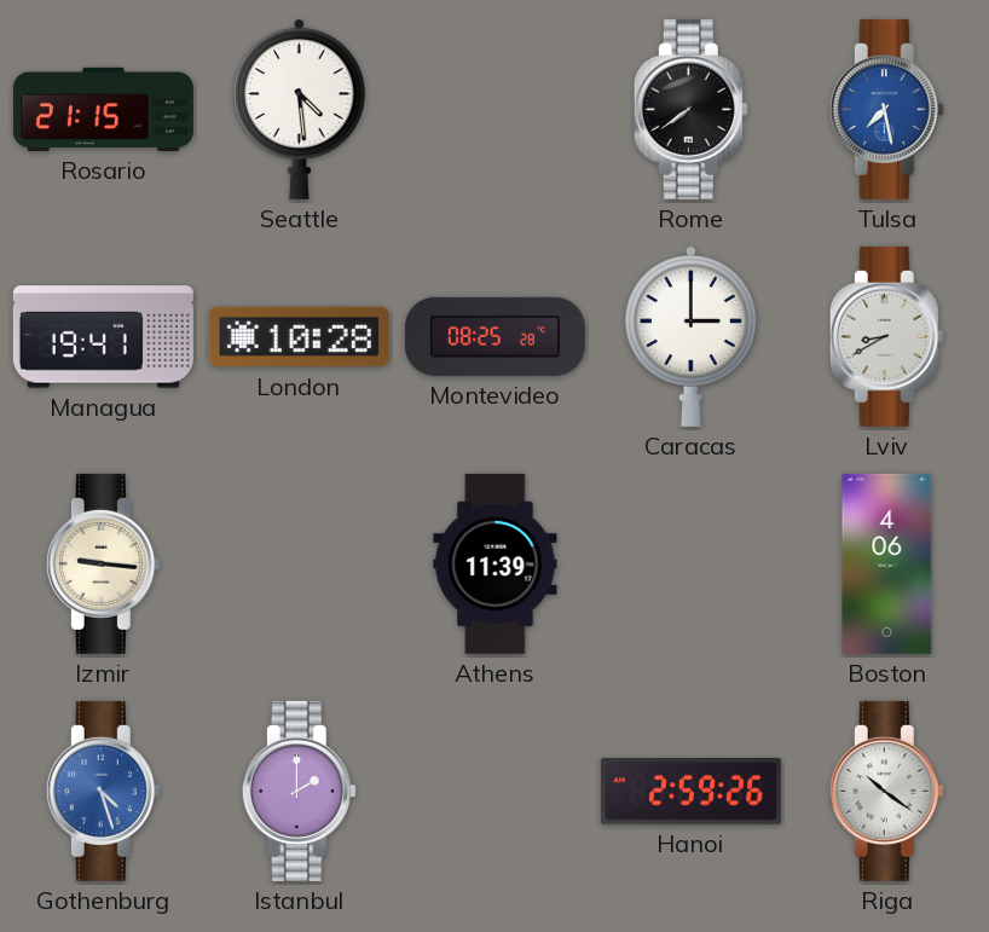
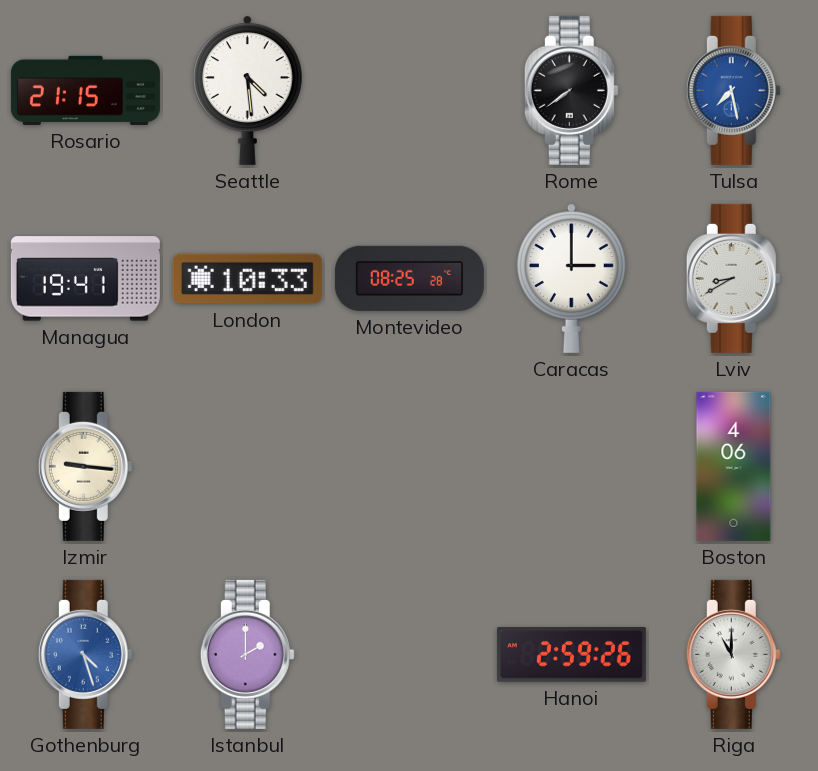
London: 10:28 -> 10:33 (247, 279)
Athens: 11:39 -> none (496, 563)
Riga: 10:21 -> 11:00 (733, 654)
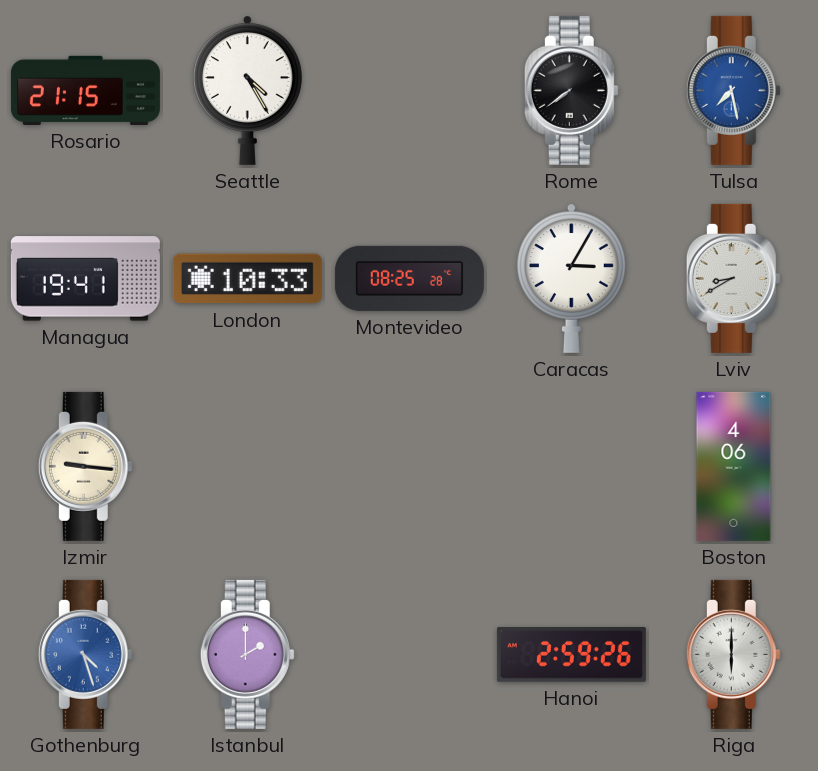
Seattle: 4:29 -> 4:25 (247, 90)
Caracas: 3:00 -> 3:05 (571, 278)
Riga: 11:00 -> 6:00 (733, 654)
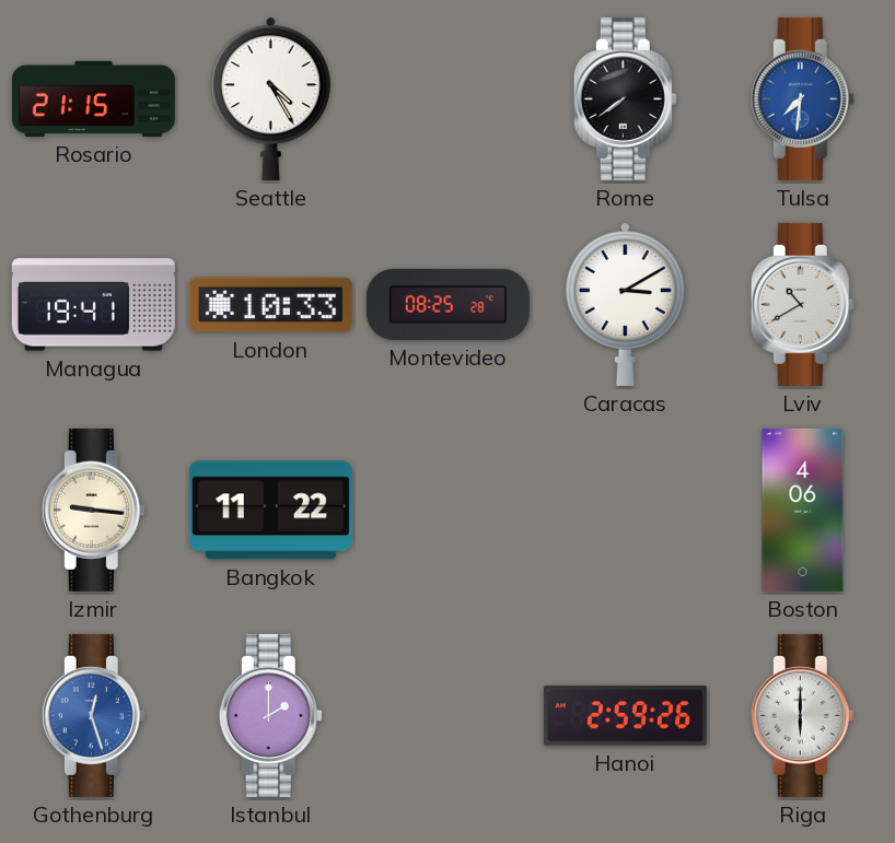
Tulsa: 7:28 -> 7:31 (802, 98)
Caracas: 3:05 -> 3:10 (625, 304)
Lviv: 8:40 -> 10:40 (802, 304)
Bangkok: none -> 11:22 (270, 511)
Gothenburg: 4:27 -> 12:27 (93, 715)
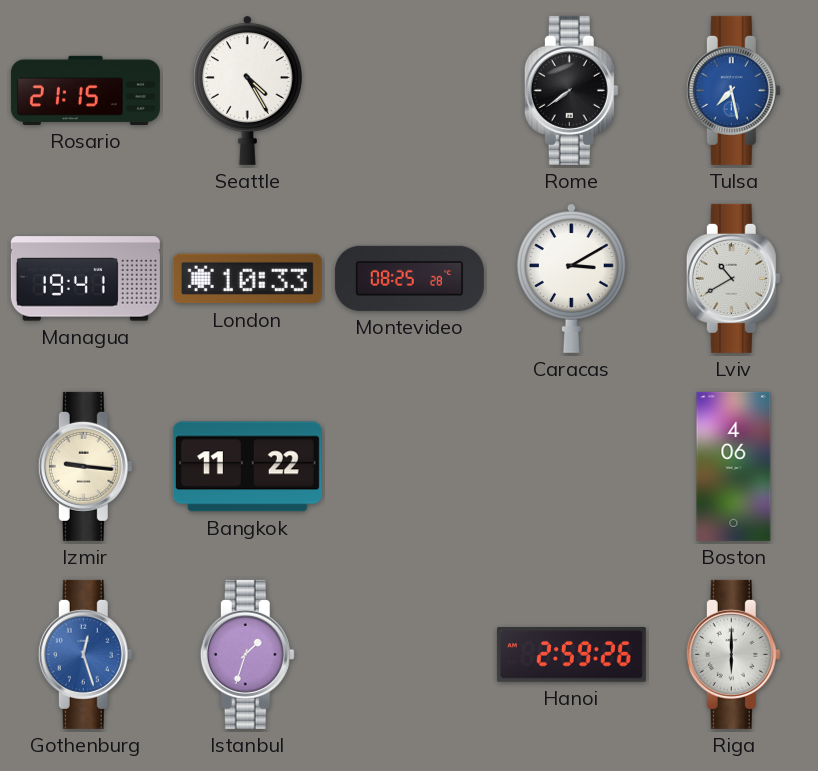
Tulsa: 7:31 -> 7:28 (733, 90)
Istanbul: 2:00 -> 1:33 (247, 654)
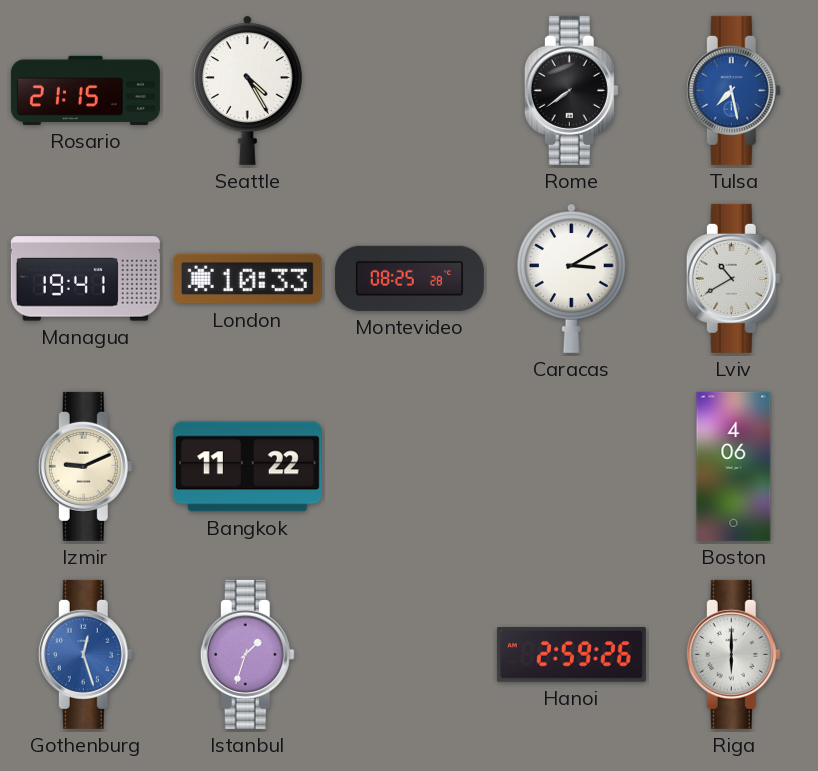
Izmir: 9:16 -> 9:11 (85, 466)
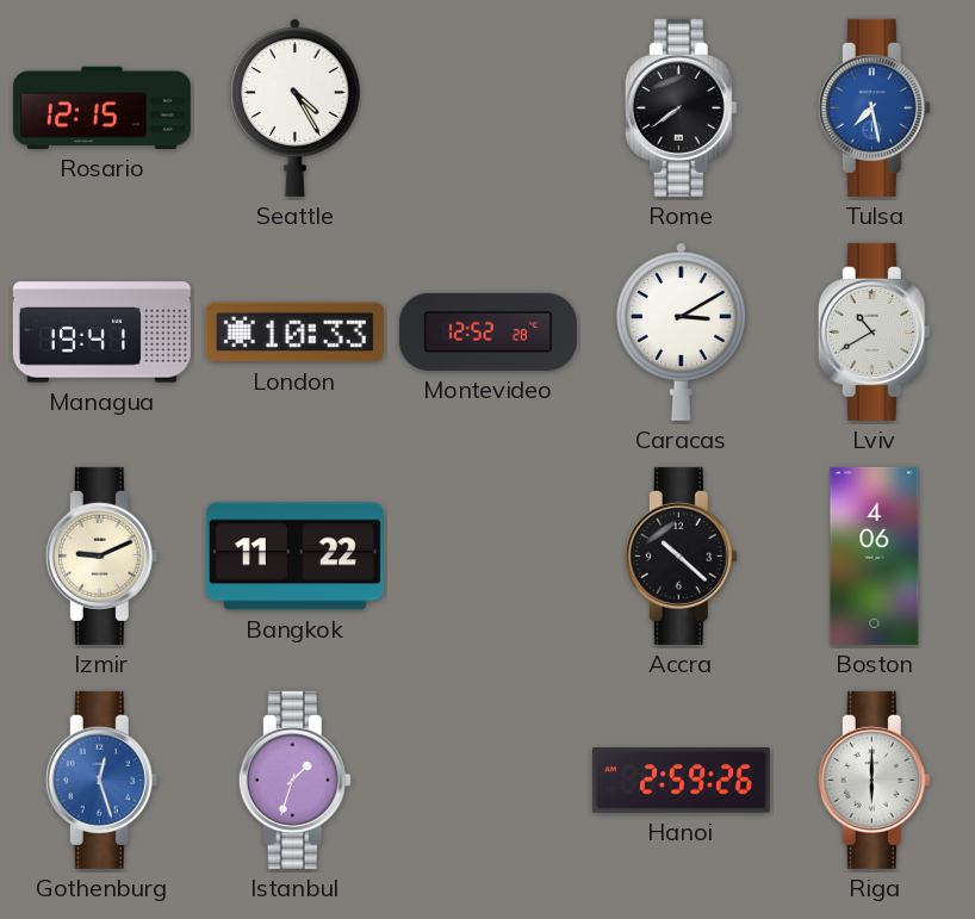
Rosario: 21:15 -> 12:15 (101, 107)
Montevideo: 08:25 -> 12:52 (487, 331)
Accra: none -> 10:22 (681, 555)
